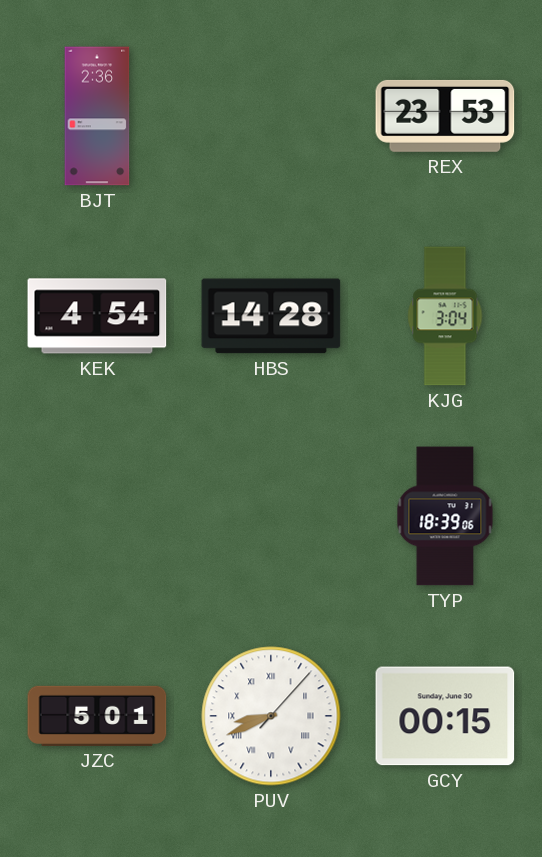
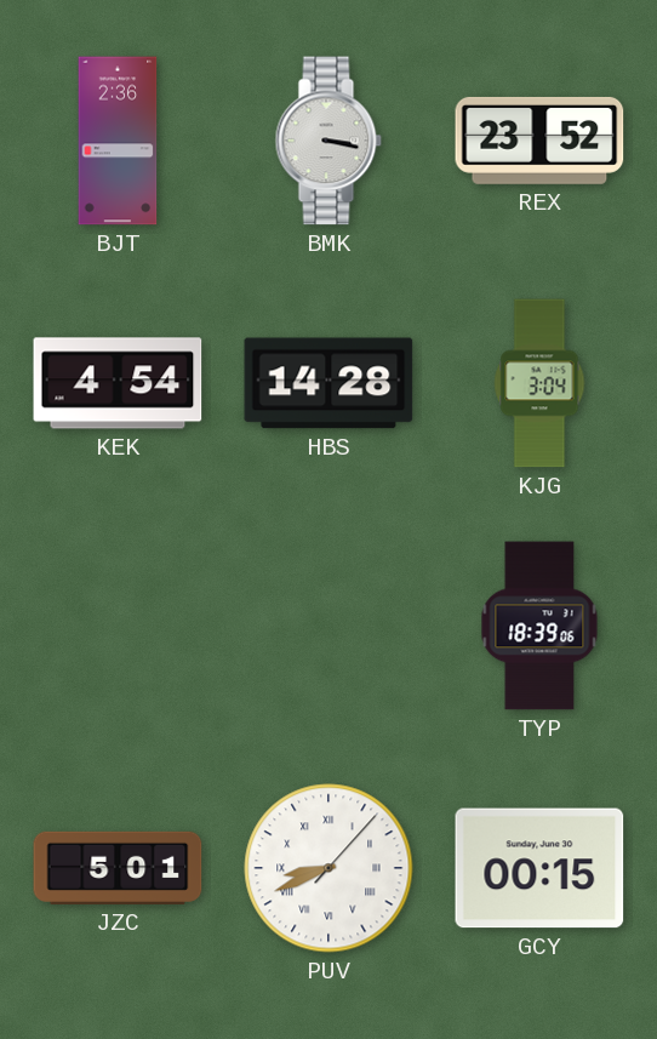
BMK: none -> 3:17 (328, 141)
REX: 23:53 -> 23:52 (539, 141)
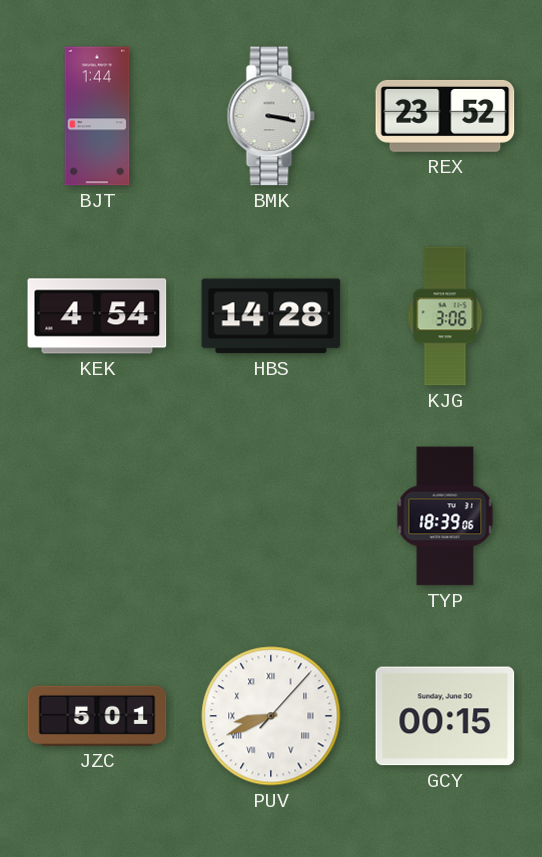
BJT: 2:36 -> 1:44 (97, 116)
KJG: 3:04 -> 3:06 (445, 316)
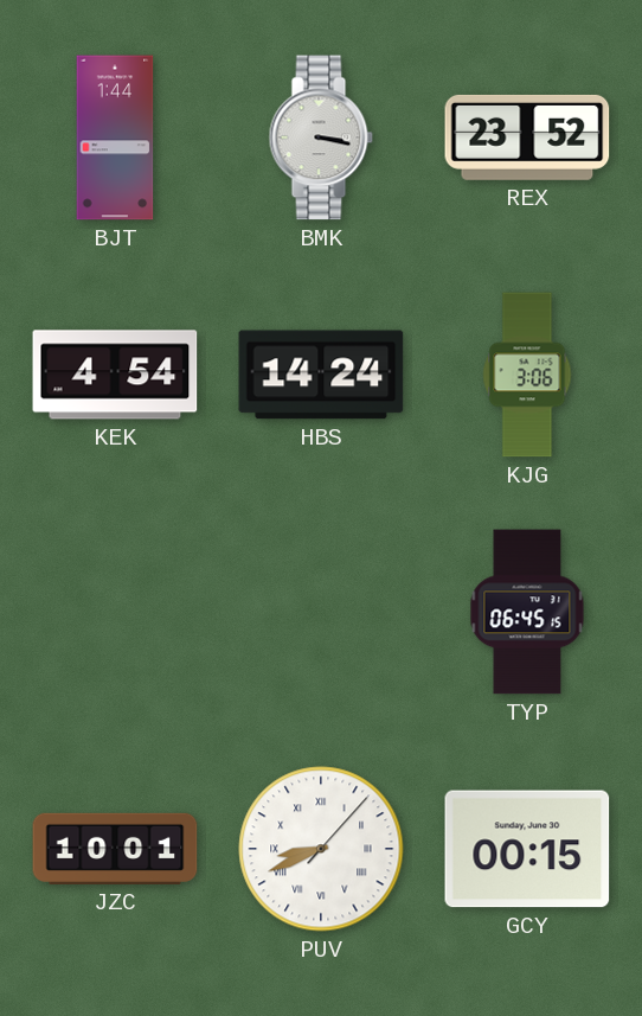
HBS: 14:28 -> 14:24 (321, 375)
TYP: 18:39 -> 06:45 (527, 612)
JZC: 5:01 -> 10:01 (115, 849)
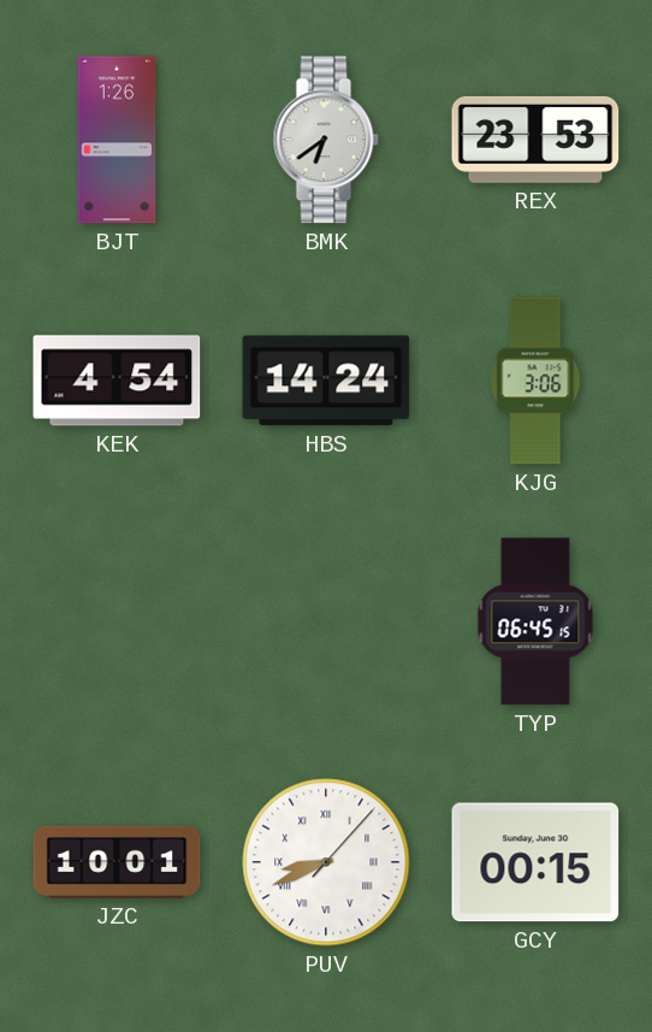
BJT: 1:44 -> 1:26 (117, 140)
BMK: 3:17 -> 6:39 (326, 140)
REX: 23:52 -> 23:53 (535, 140)
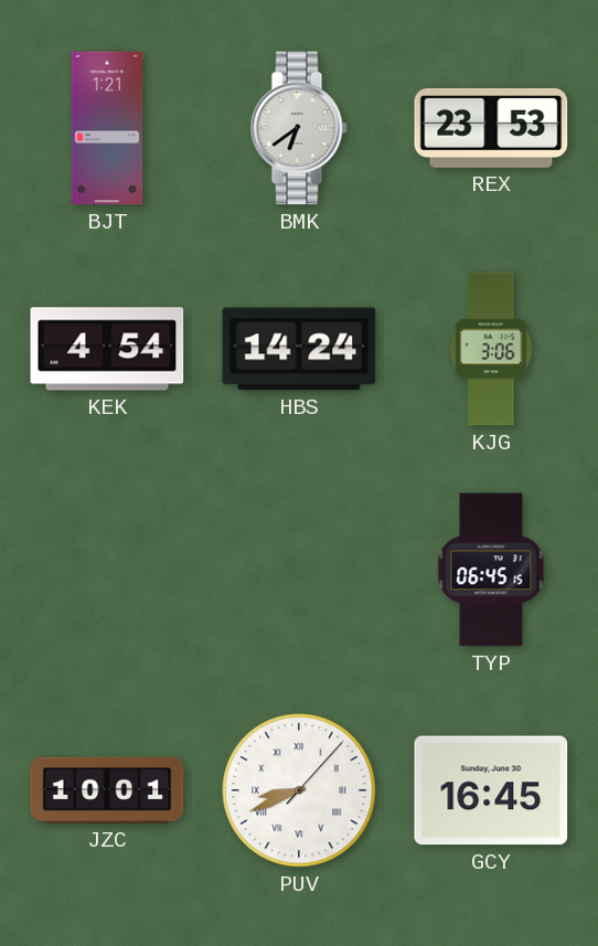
BJT: 1:26 -> 1:21 (107, 128)
GCY: 00:15 -> 16:45 (491, 790)
